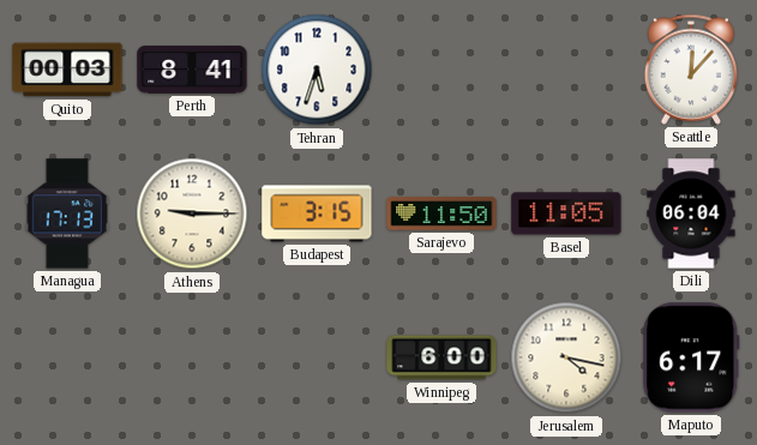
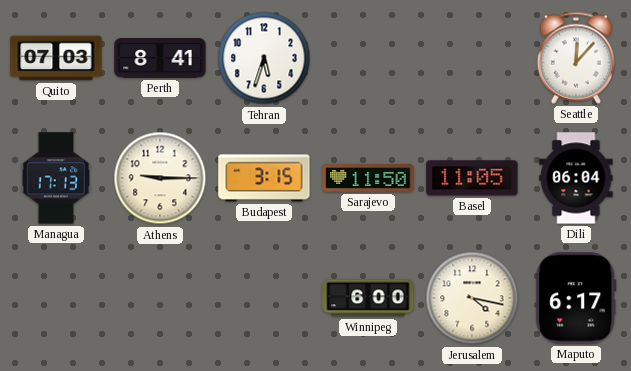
Quito: 00:03 -> 07:03 (56, 58)
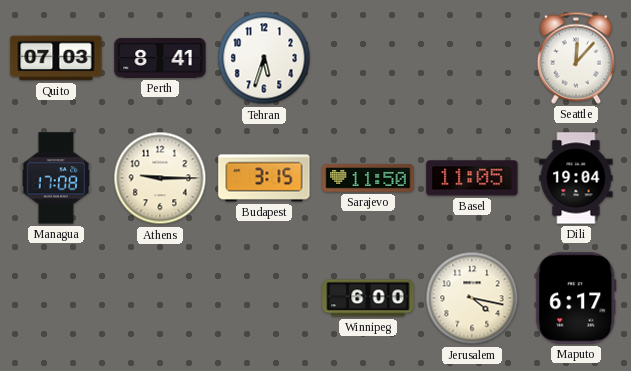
Managua: 17:13 -> 17:08 (56, 178)
Dili: 06:04 -> 19:04 (576, 178)
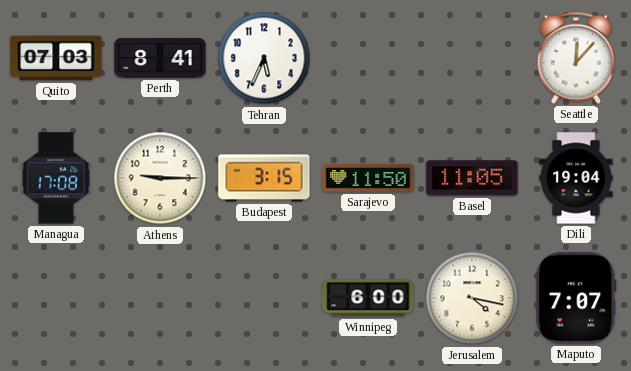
Tehran: 5:33 -> 5:34 (264, 58)
Maputo: 6:17 -> 7:07 (576, 298)
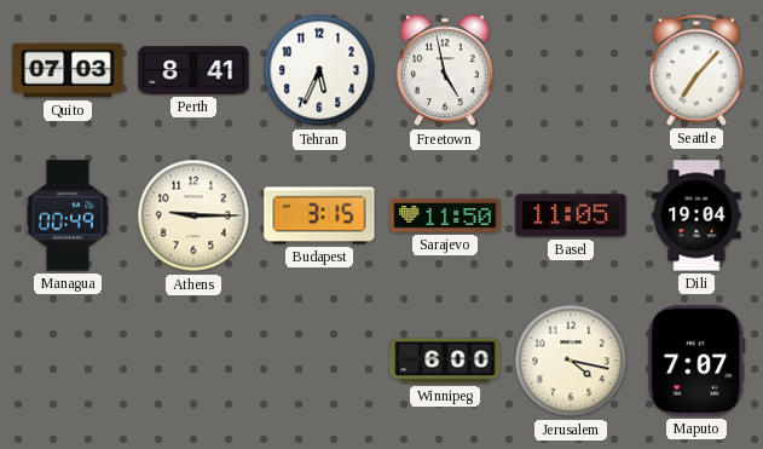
Freetown: none -> 4:58 (446, 70)
Seattle: 12:07 -> 7:07 (696, 70)
Managua: 17:08 -> 00:49 (68, 215)
